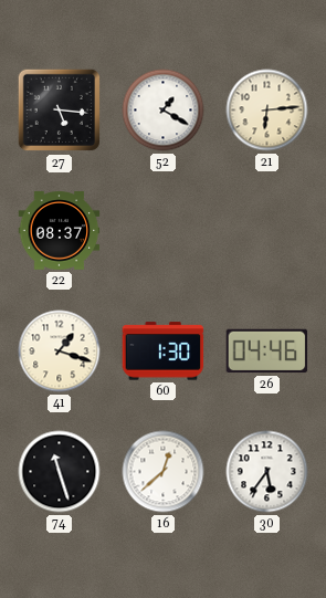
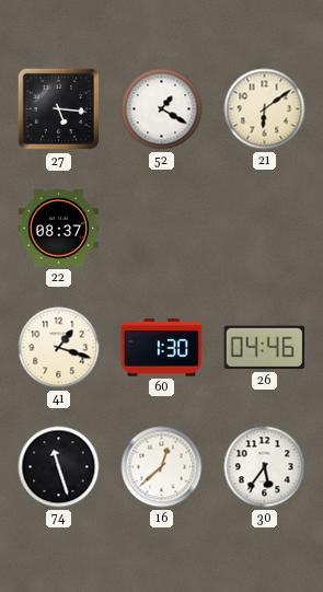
21: 6:14 -> 6:09 (265, 109)
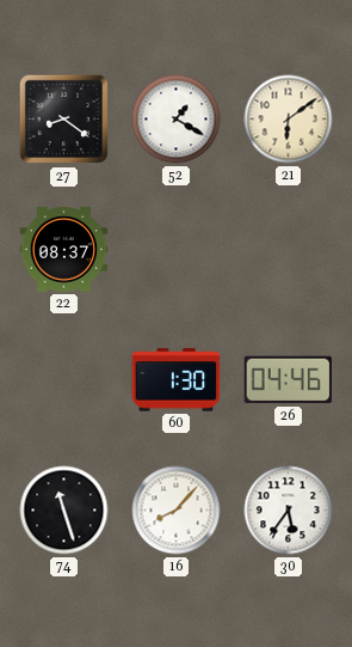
27: 5:16 -> 8:21 (64, 120)
41: 1:18 -> none (59, 348)
16: 12:38 -> 8:07 (177, 511)
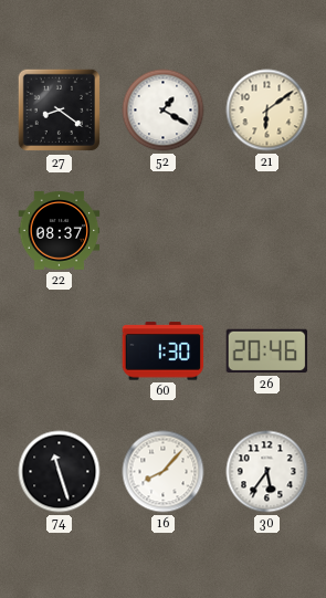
26: 04:46 -> 20:46 (267, 352)
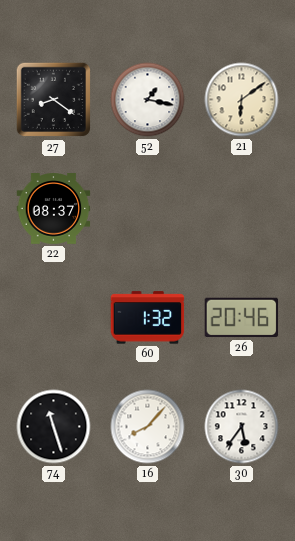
52: 1:20 -> 1:17 (148, 100)
60: 1:30 -> 1:32 (148, 318)
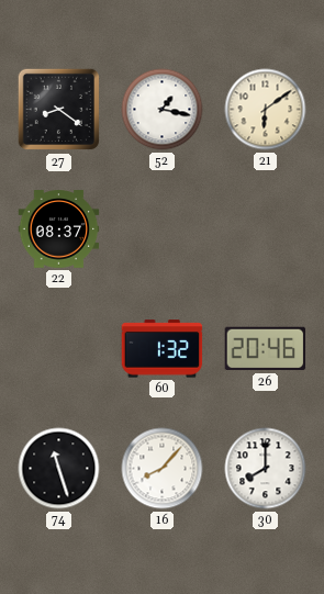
30: 5:36 -> 8:00 (266, 469)
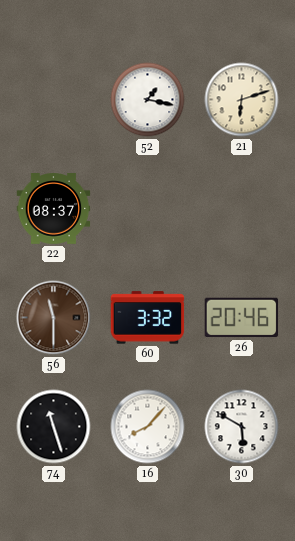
27: 8:21 -> none (59, 110)
21: 6:09 -> 6:12 (242, 100)
56: none -> 11:30 (54, 318)
60: 1:32 -> 3:32 (148, 318)
30: 8:00 -> 5:50 (242, 427)
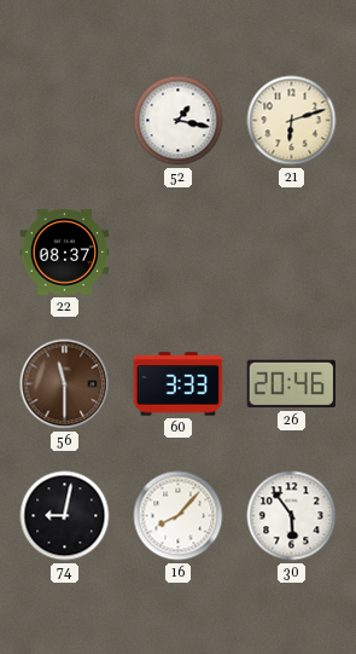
60: 3:32 -> 3:33 (179, 384)
74: 11:27 -> 9:02 (65, 516)
30: 5:50 -> 5:54 (292, 516)
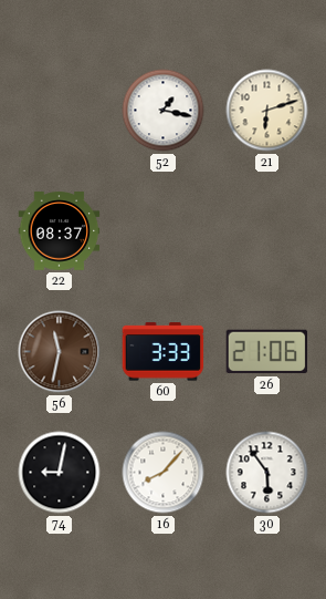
56: 11:30 -> 11:32 (60, 352)
26: 20:46 -> 21:06 (267, 352)
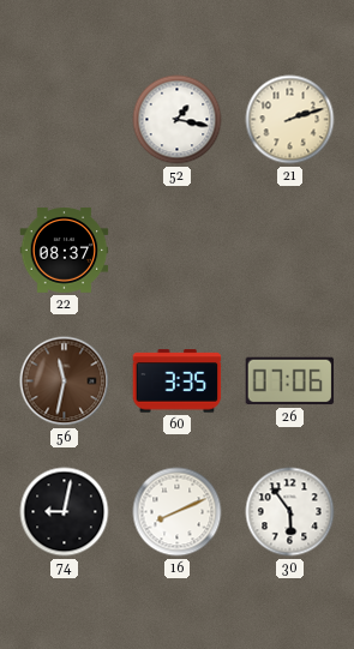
21: 6:12 -> 2:12 (290, 120)
60: 3:33 -> 3:35 (178, 381)
26: 21:06 -> 07:06 (290, 381)
16: 8:07 -> 8:11 (178, 512)
